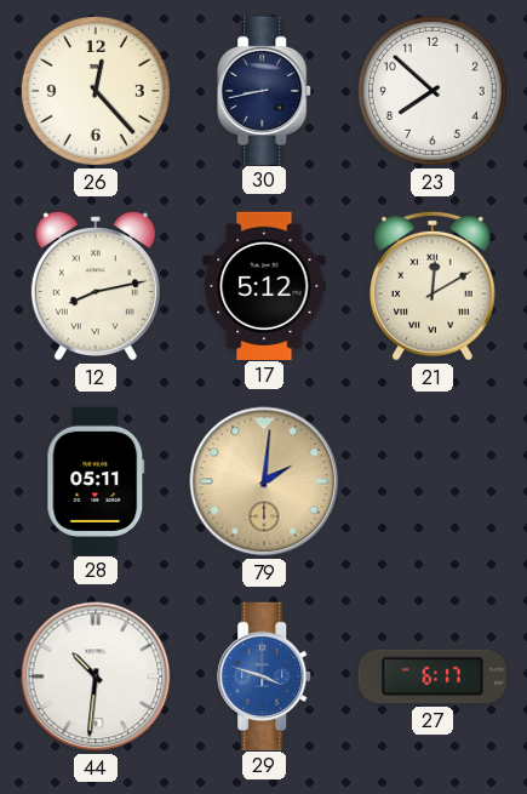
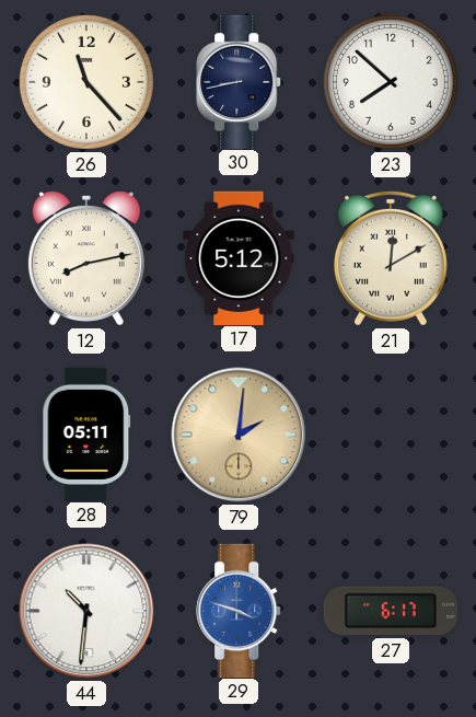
26: 12:23 -> 11:23 (86, 82)
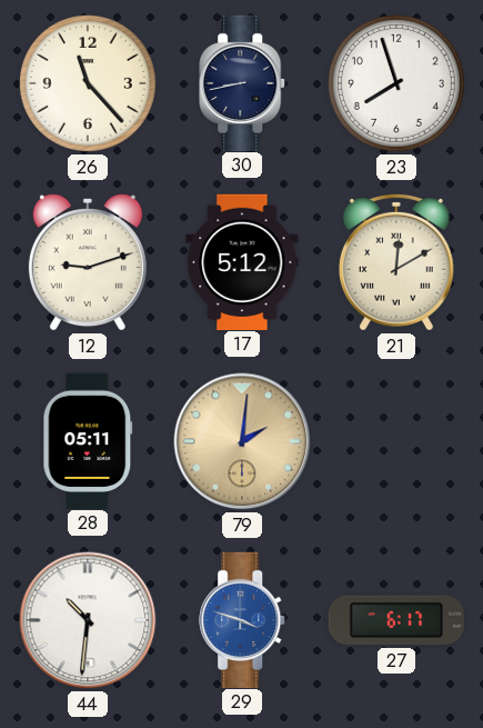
23: 7:52 -> 7:57 (396, 83)
12: 8:13 -> 9:12 (88, 262)
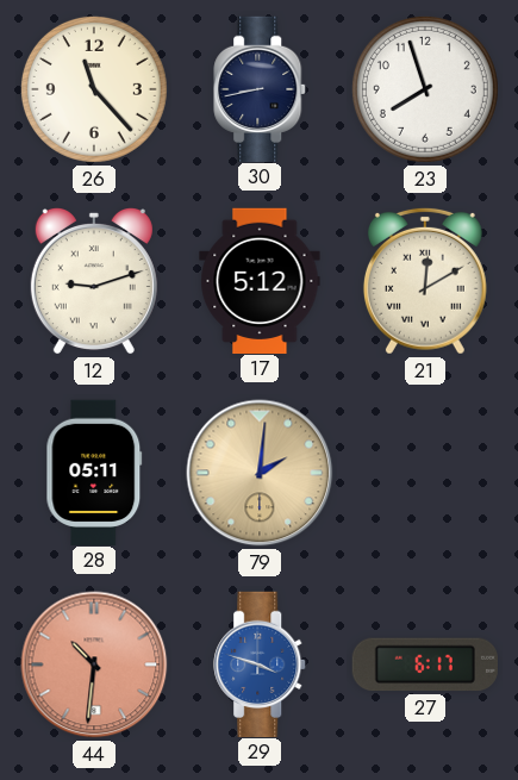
44 dial: white -> salmon (94, 664)
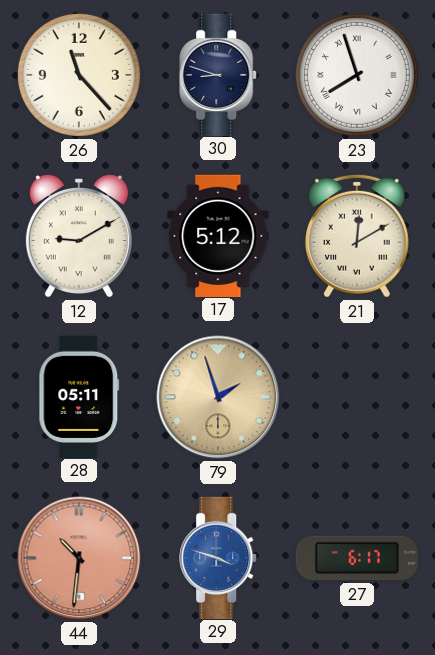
30: 8:43 -> 8:48 (219, 74)
23 numerals: Arabic -> Roman (357, 75)
12: 9:12 -> 9:10 (79, 236)
79: 2:01 -> 1:57 (218, 397)
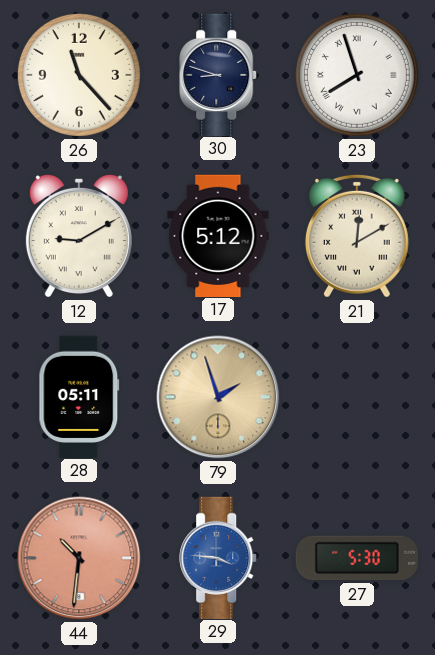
29: 3:48 -> 3:46 (219, 557)
27: 6:17 -> 5:30 (357, 558)
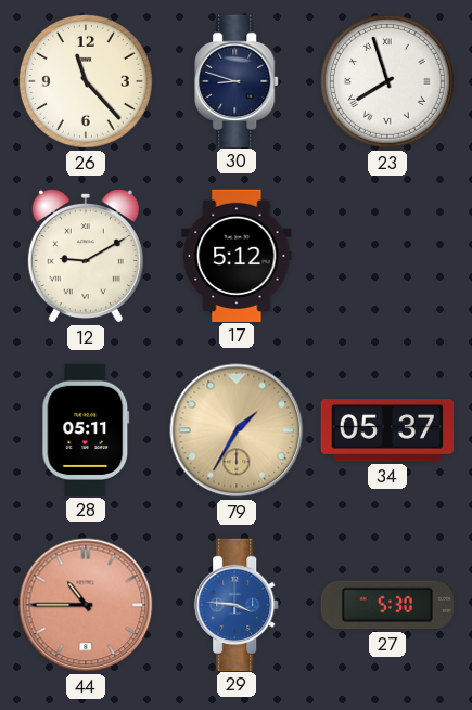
21: 12:10 -> none (357, 236)
79: 1:57 -> 1:35 (237, 430)
34: none -> 05:37 (386, 430)
44: 10:31 -> 10:45 (86, 605)
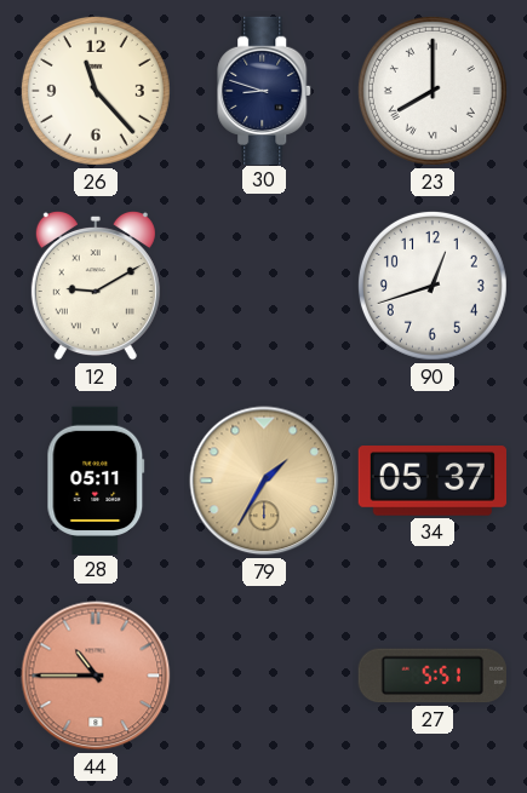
23: 7:57 -> 8:00 (433, 91)
17: 5:12 -> none (237, 255)
90: none -> 12:42 (433, 286)
29: 3:46 -> none (238, 604)
27: 5:30 -> 5:51 (433, 676)
